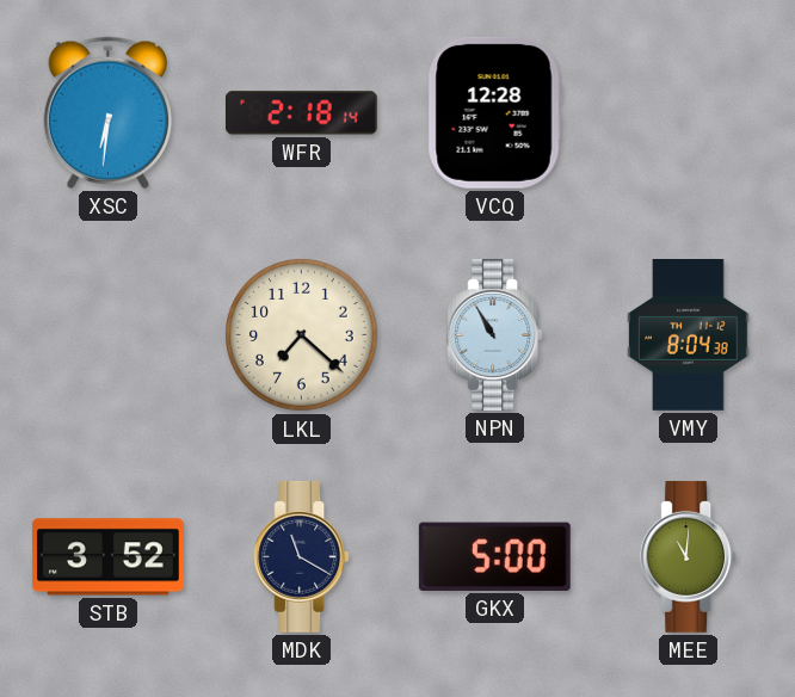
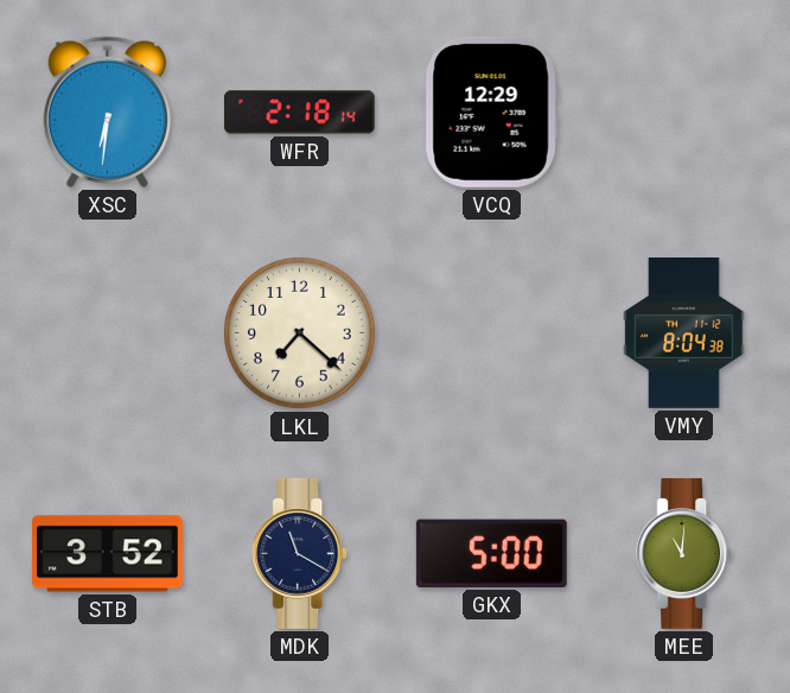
VCQ: 12:28 -> 12:29 (491, 112)
NPN: 10:55 -> none (495, 334)
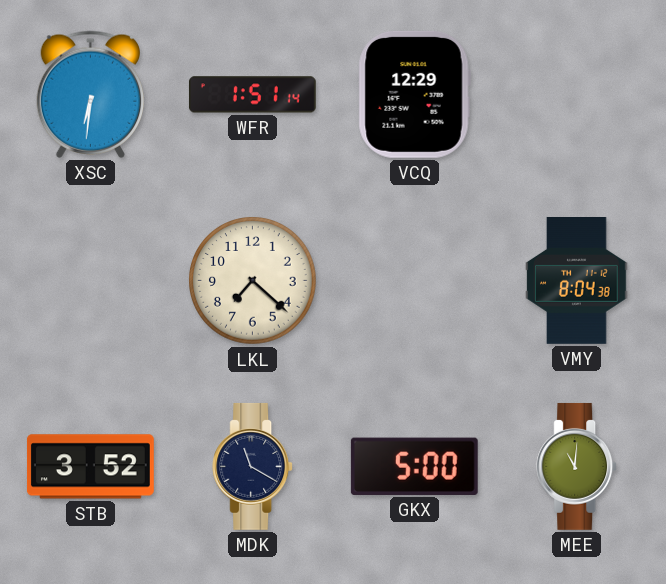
WFR: 2:18 -> 1:51 (252, 95)
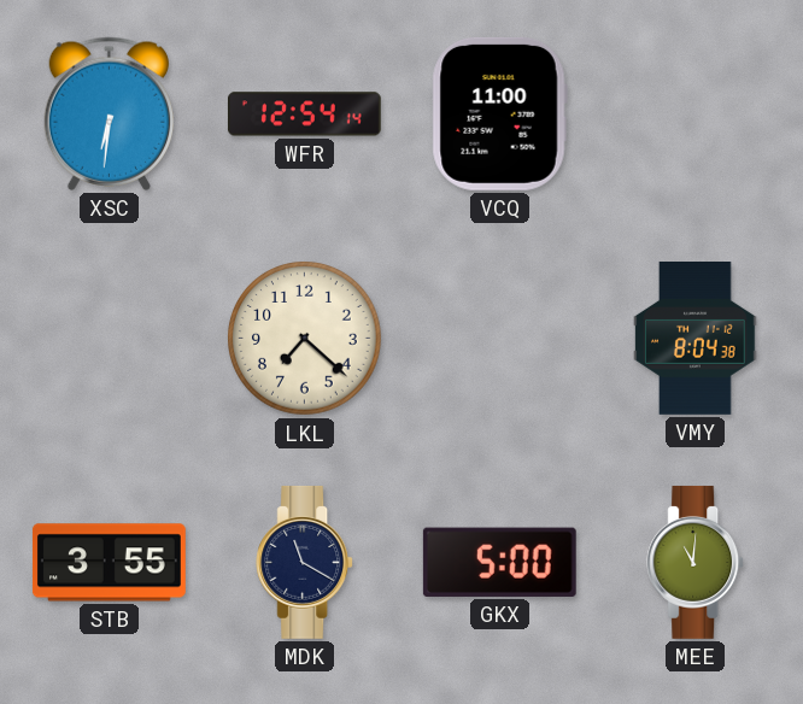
WFR: 1:51 -> 12:54 (304, 115)
VCQ: 12:29 -> 11:00 (499, 113)
STB: 3:52 -> 3:55 (109, 563)
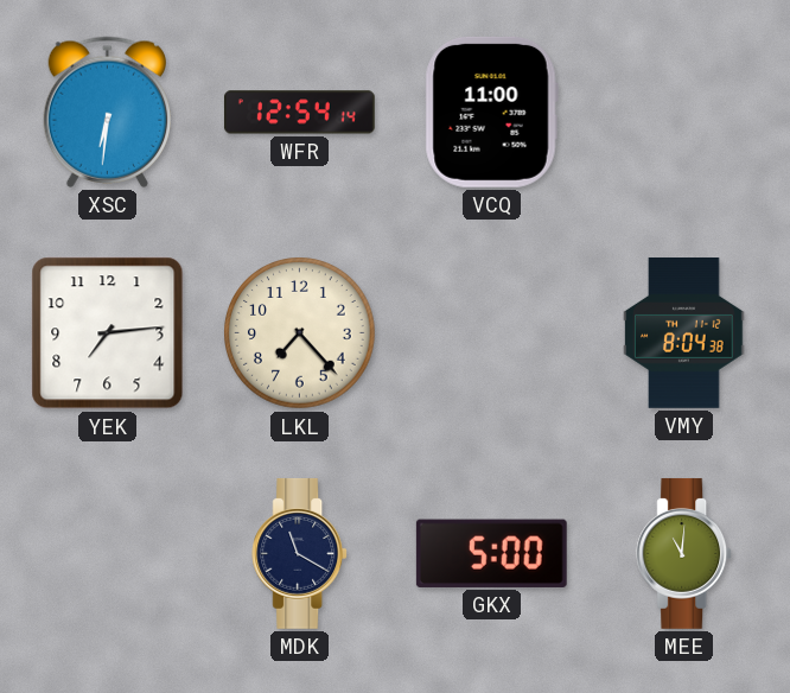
YEK: none -> 7:14 (108, 333)
LKL: 7:22 -> 7:23 (300, 333)
STB: 3:55 -> none (109, 563)
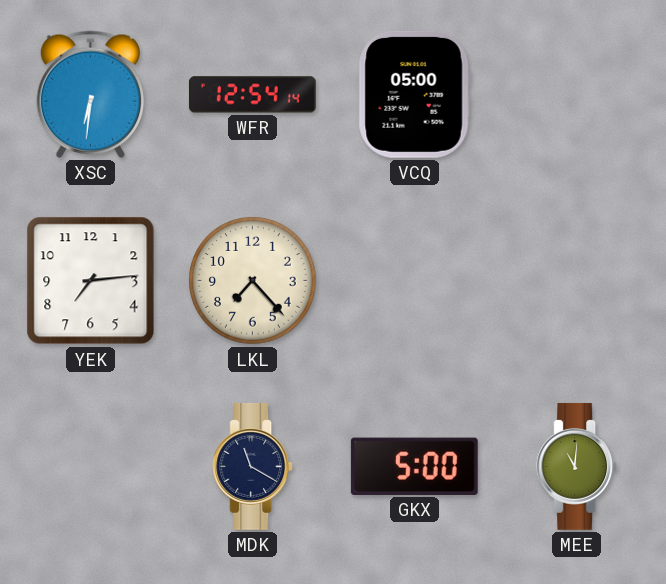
VCQ: 11:00 -> 05:00 (414, 94)
VMY: 8:04 -> none (684, 333)
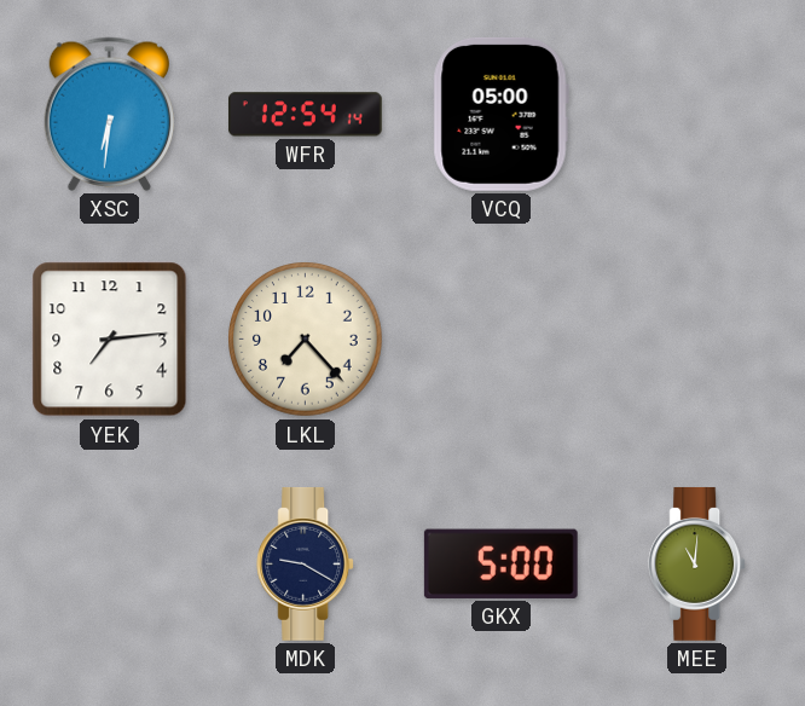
MDK: 11:20 -> 9:20 (306, 563)
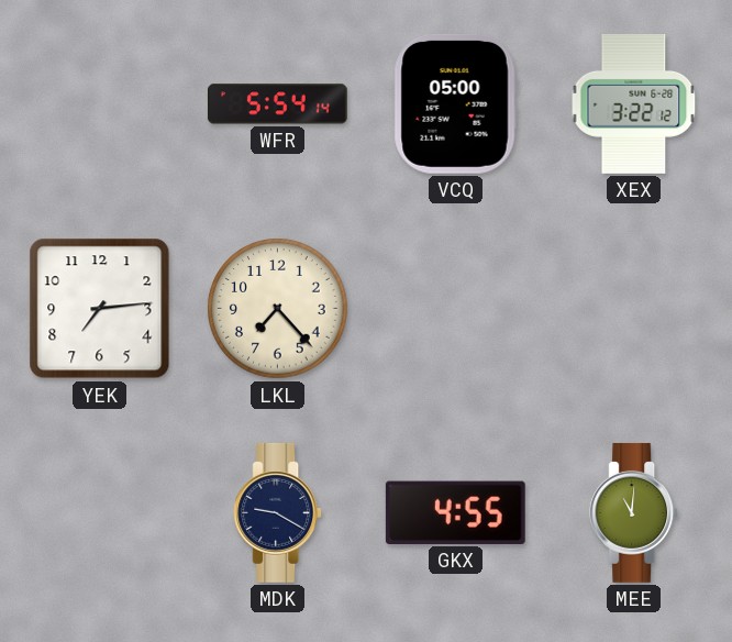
XSC: 6:31 -> none (109, 114)
WFR: 12:54 -> 5:54 (277, 104)
XEX: none -> 3:22 (634, 103)
GKX: 5:00 -> 4:55 (455, 512)
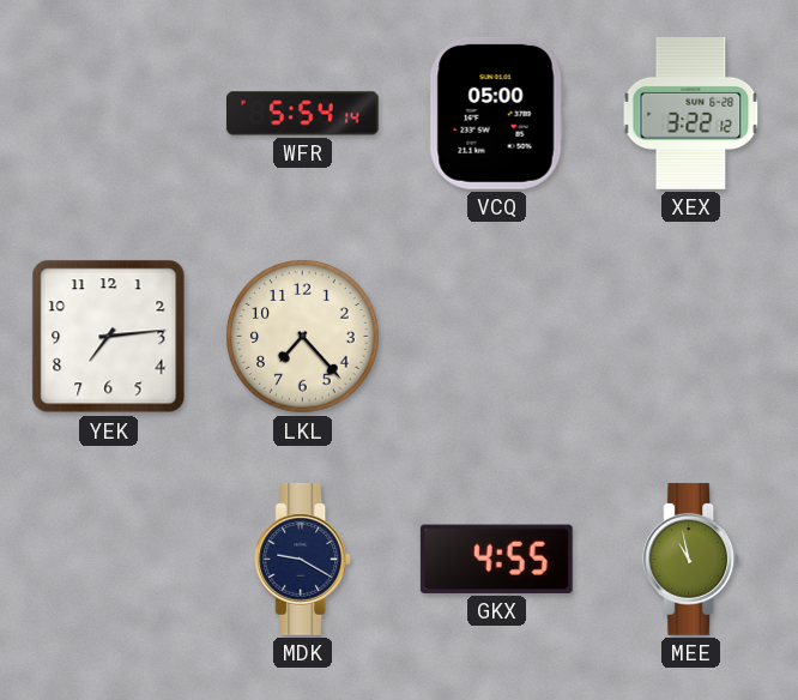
MEE: 11:01 -> 10:58 (691, 559)
